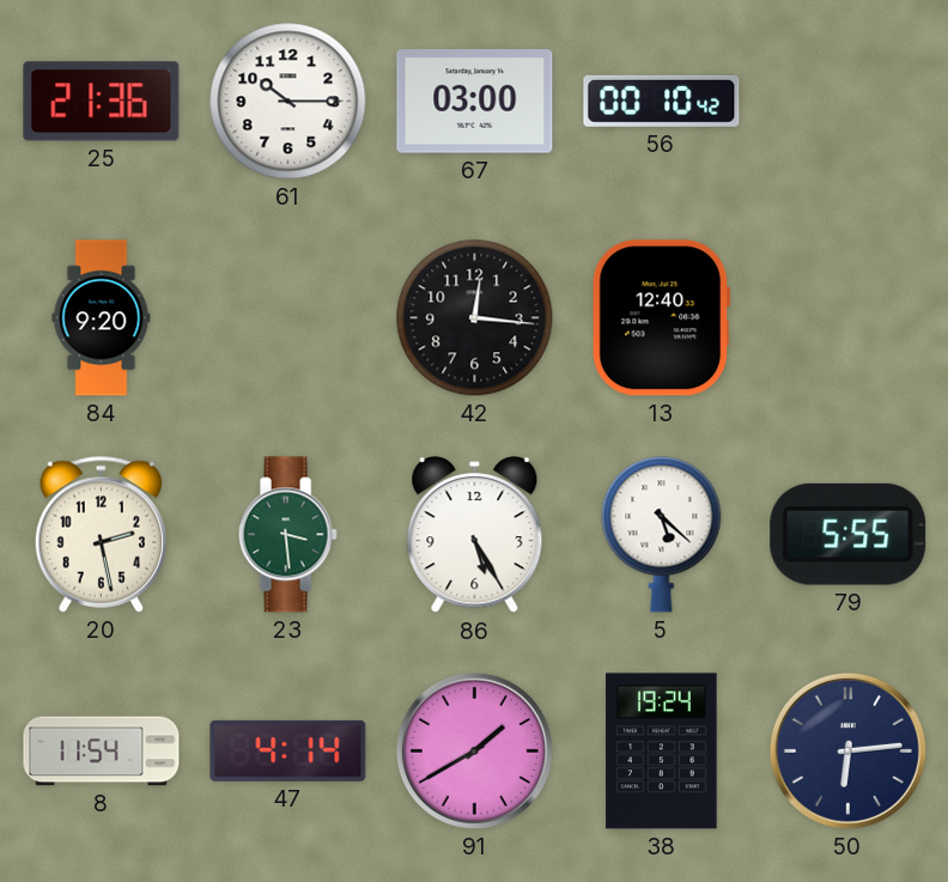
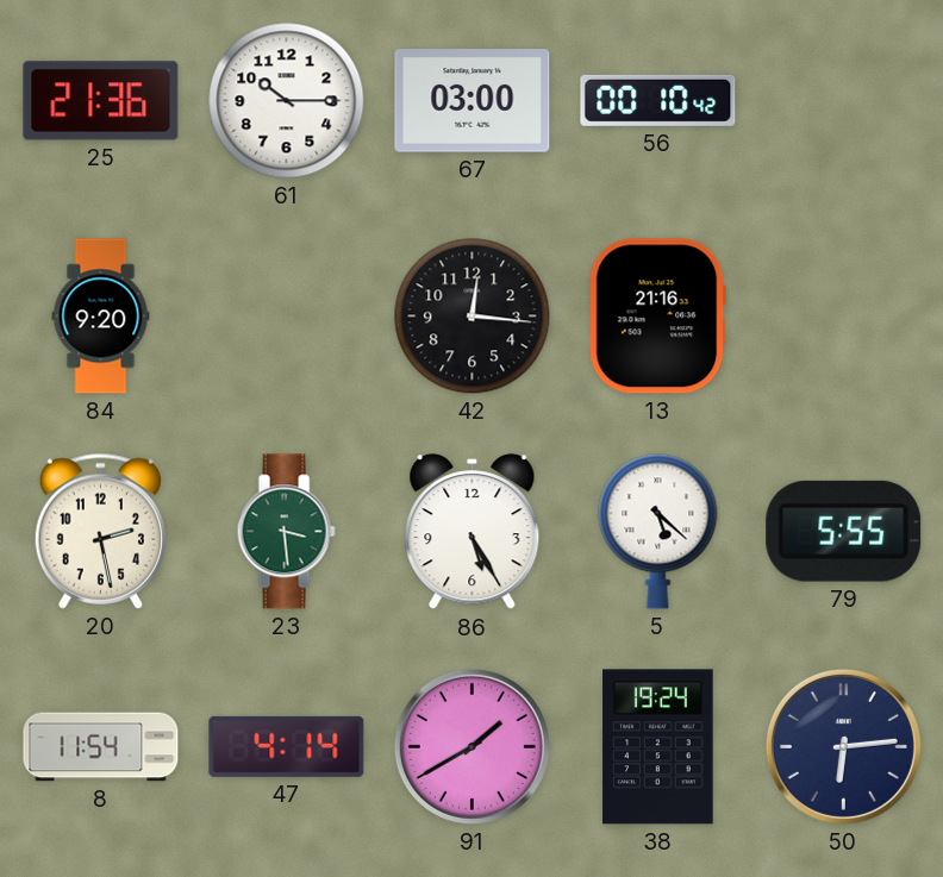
13: 12:40 -> 21:16 (657, 317)
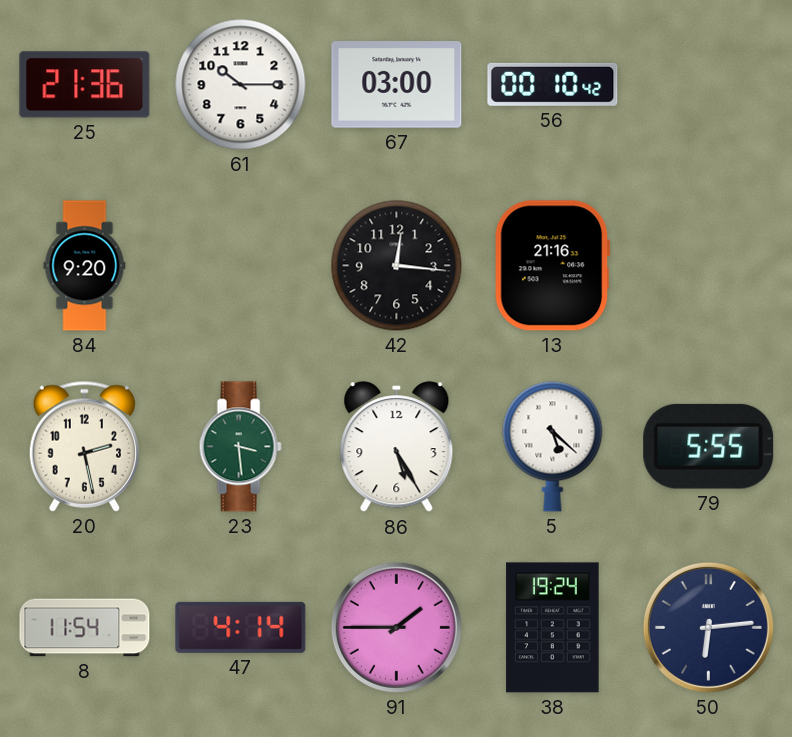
91: 1:40 -> 1:45 (396, 627)
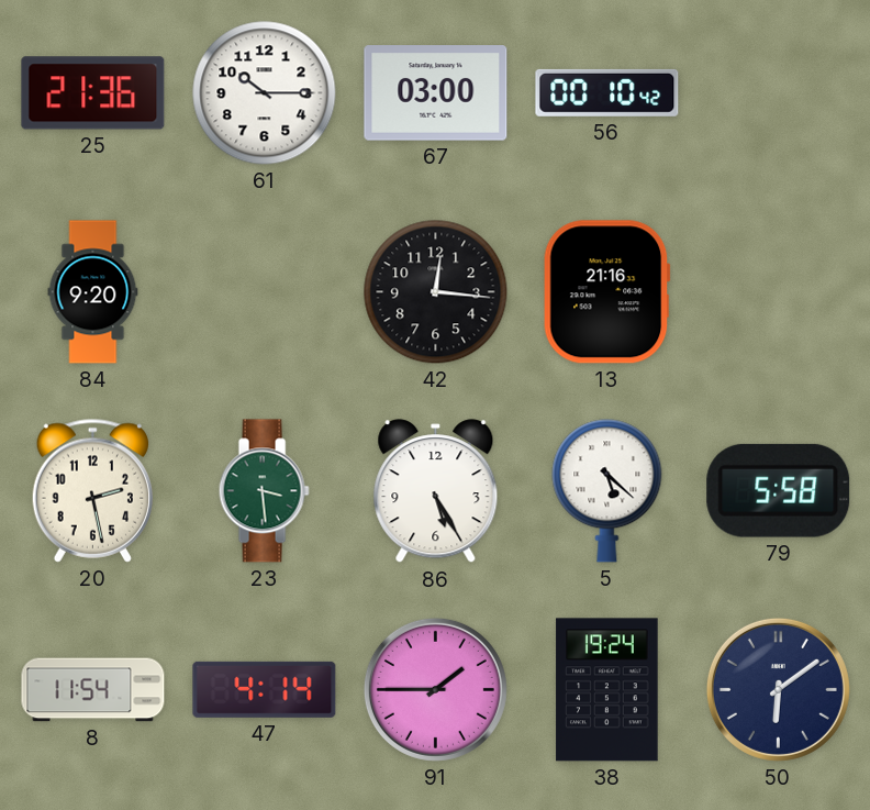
79: 5:55 -> 5:58 (779, 490)
50: 6:14 -> 6:09 (778, 689)
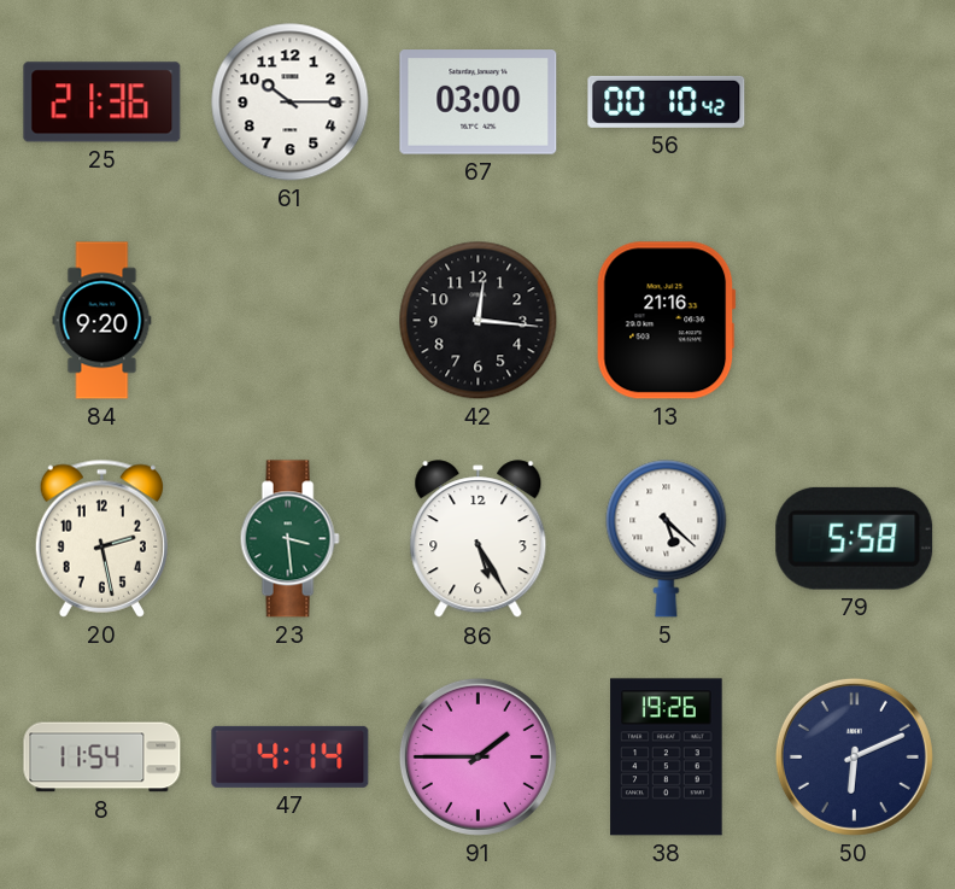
38: 19:24 -> 19:26 (667, 758)
50: 6:09 -> 6:11 (854, 756)
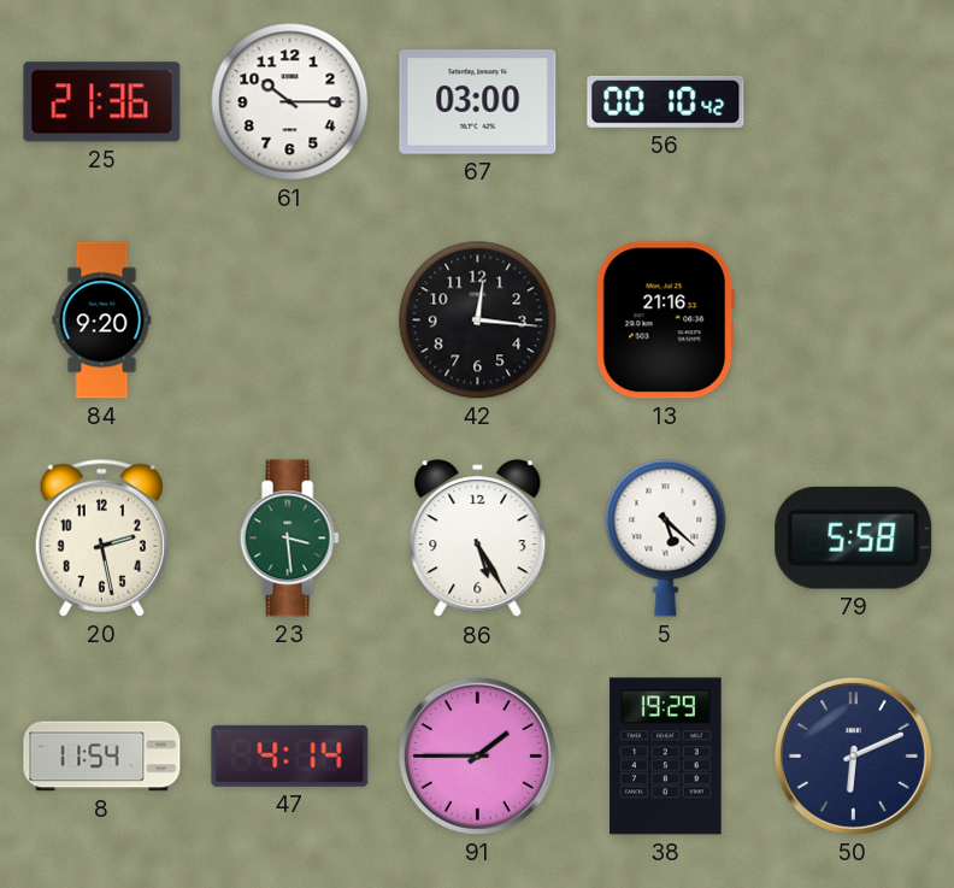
38: 19:26 -> 19:29 (666, 757)
